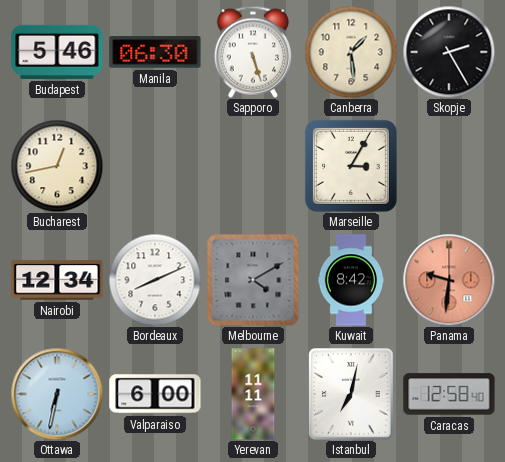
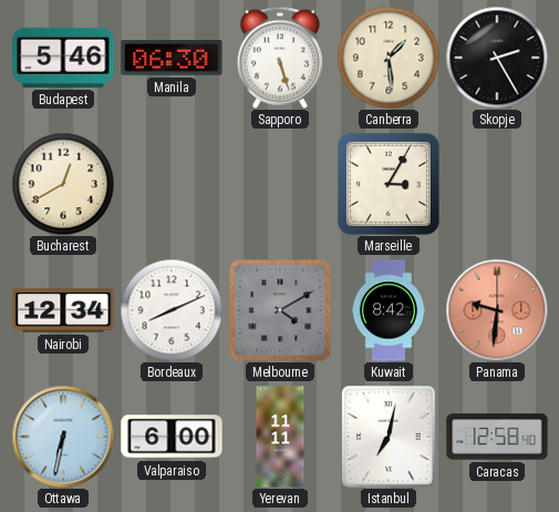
Bucharest: 12:43 -> 12:40 (63, 184)
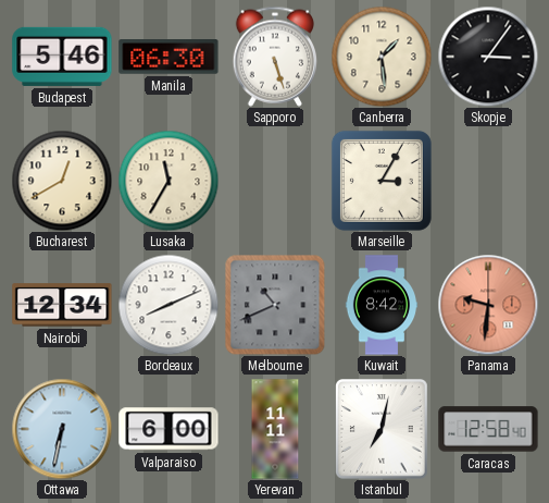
Skopje: 2:25 -> 3:06 (488, 57)
Lusaka: none -> 11:35 (169, 181)
Melbourne: 4:10 -> 10:41 (275, 305)
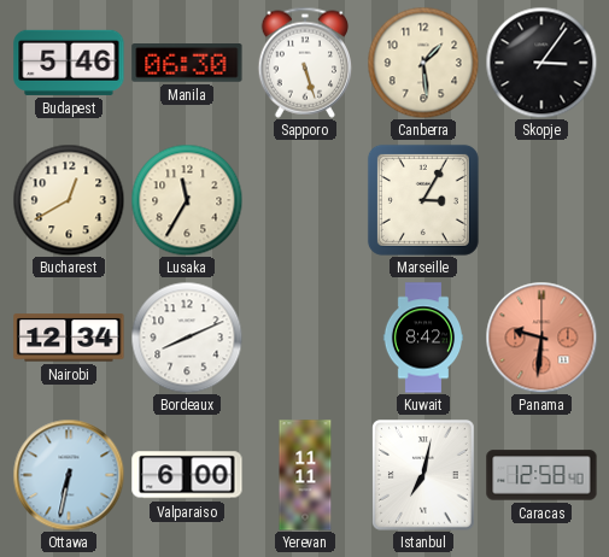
Melbourne: 10:41 -> none (275, 305)
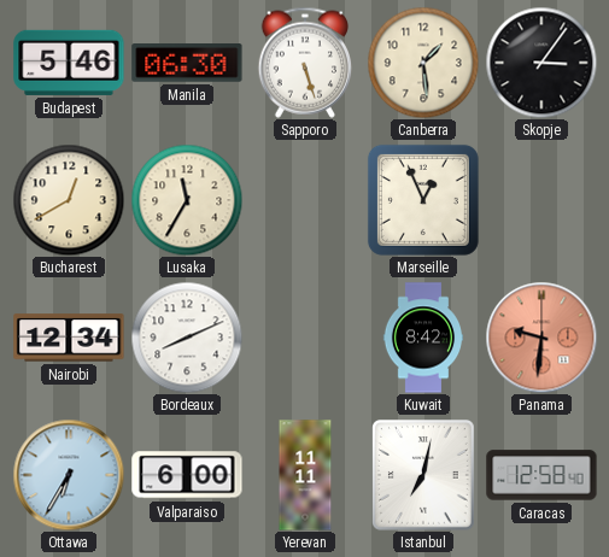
Marseille: 3:05 -> 12:56 (423, 200)
Ottawa: 6:32 -> 6:35 (69, 475)
